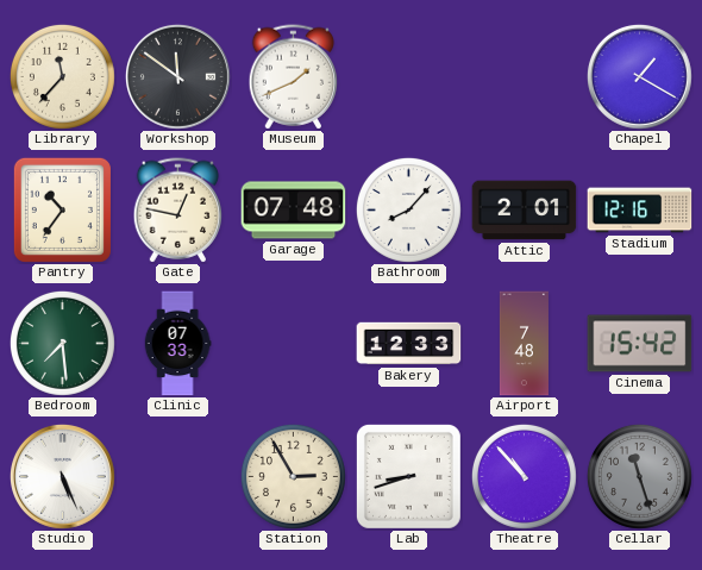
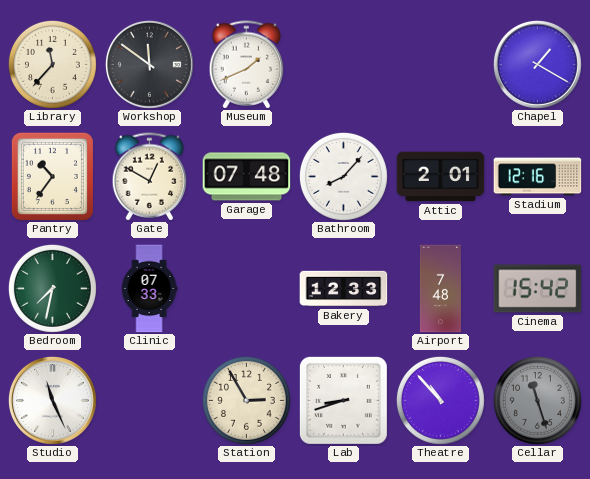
Gate: 12:47 -> 12:50 (150, 177)
Bedroom: 7:29 -> 7:32 (52, 288)
Studio: 5:26 -> 11:26 (52, 400)
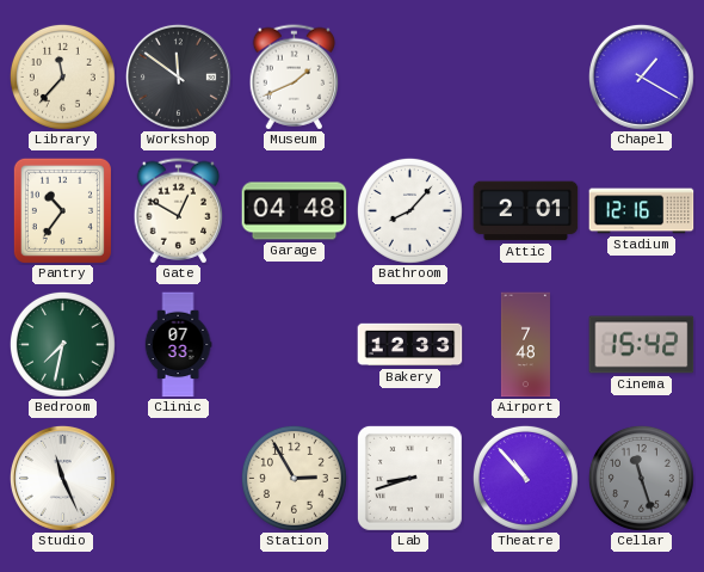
Garage: 07:48 -> 04:48 (295, 211)
